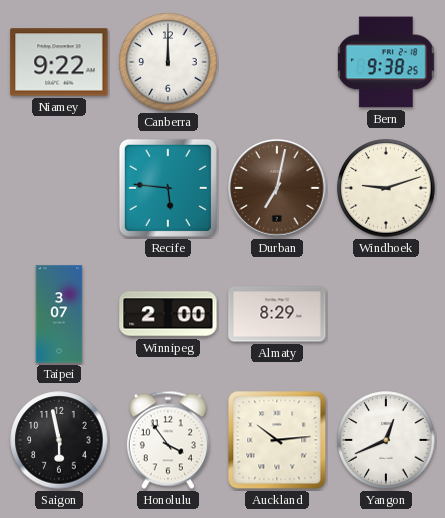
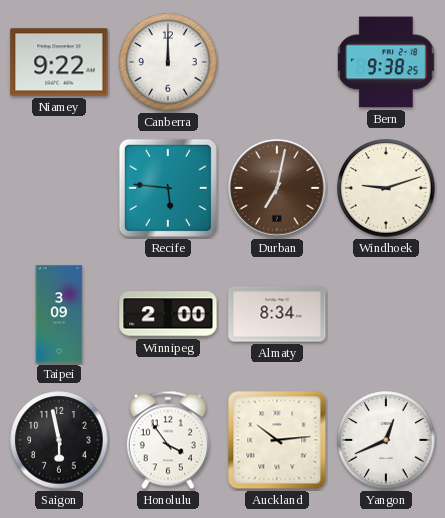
Taipei: 3:07 -> 3:09 (59, 314)
Almaty: 8:29 -> 8:34 (277, 314)
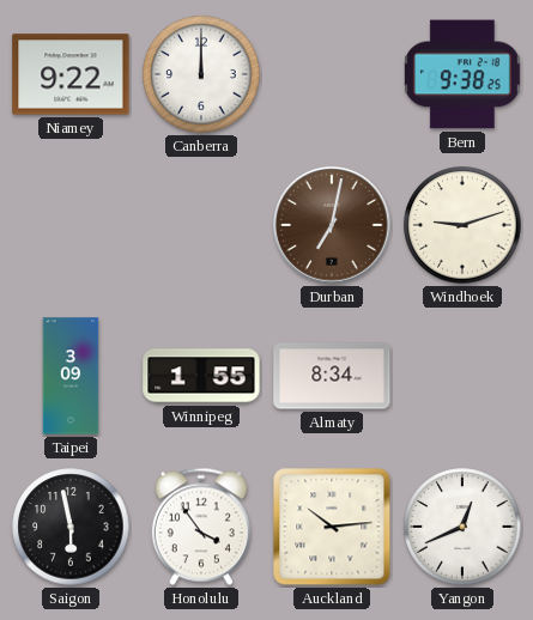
Recife: 5:46 -> none (168, 188)
Winnipeg: 2:00 -> 1:55 (201, 376)
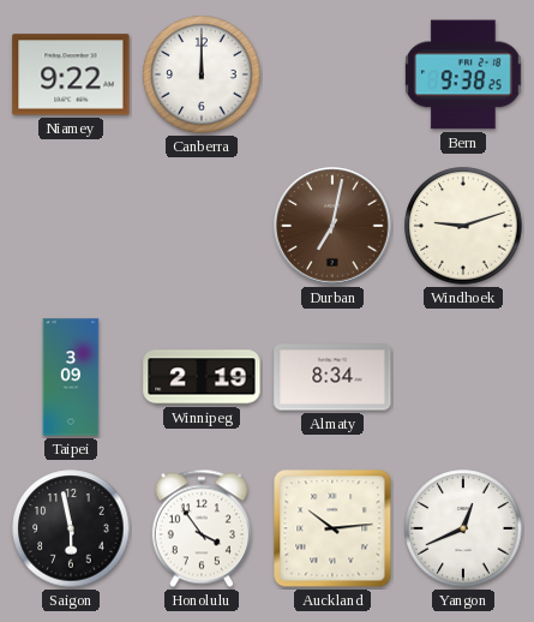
Winnipeg: 1:55 -> 2:19 (202, 377)
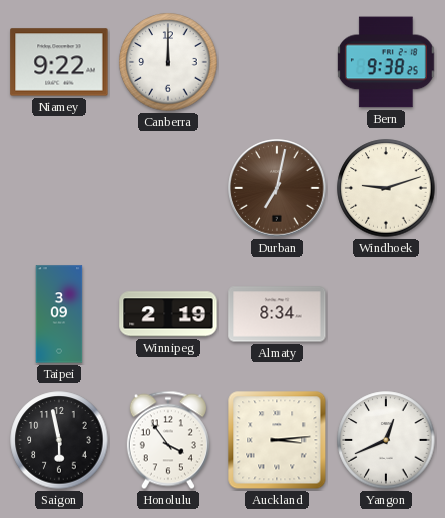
Auckland: 10:14 -> 3:14 (277, 440)
